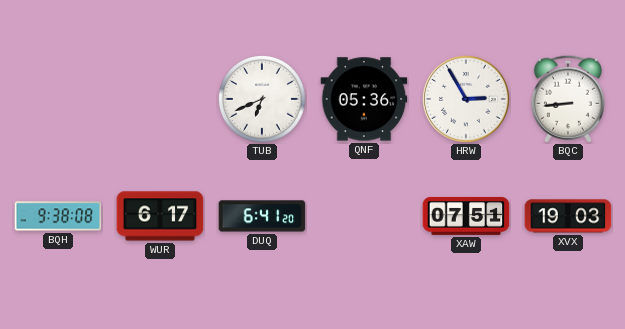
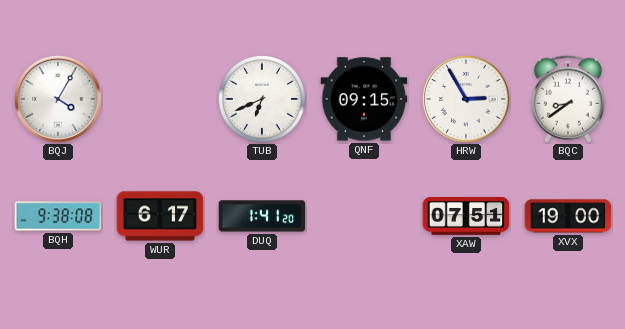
BQJ: none -> 4:05 (59, 100)
QNF: 05:36 -> 09:15 (364, 99)
BQC: 8:44 -> 8:39 (568, 99)
DUQ: 6:41 -> 1:41 (262, 216)
XVX: 19:03 -> 19:00 (568, 216)
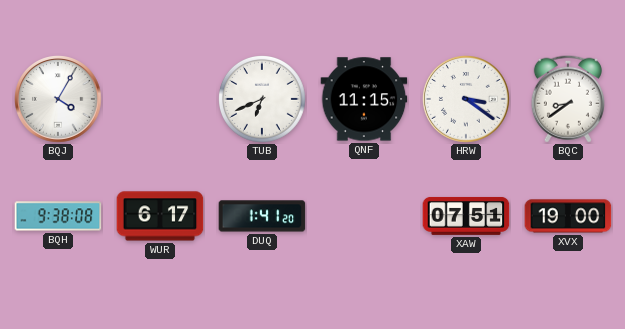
QNF: 09:15 -> 11:15 (364, 99)
HRW: 2:55 -> 3:21 (467, 100)
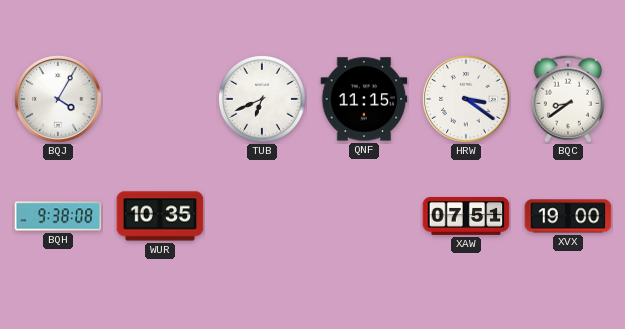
WUR: 6:17 -> 10:35 (160, 216)
DUQ: 1:41 -> none (262, 216)
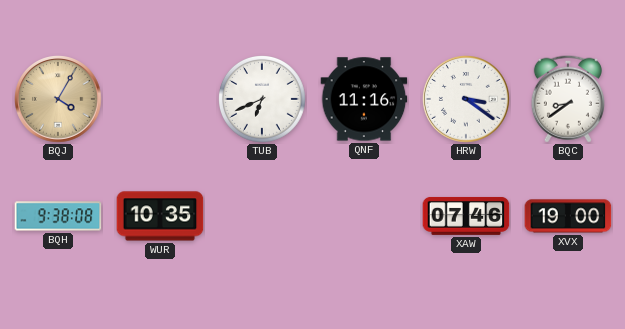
BQJ dial: white -> champagne (59, 100)
QNF: 11:15 -> 11:16 (364, 99)
XAW: 07:51 -> 07:46 (466, 216)
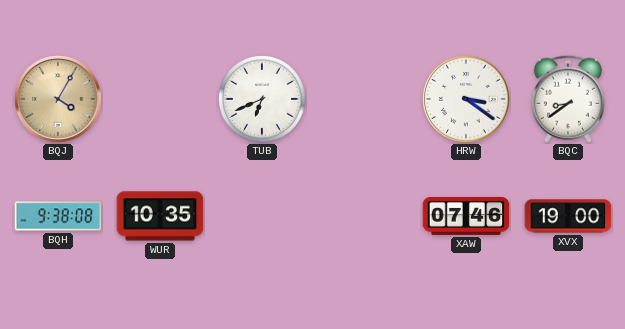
QNF: 11:16 -> none (364, 99)
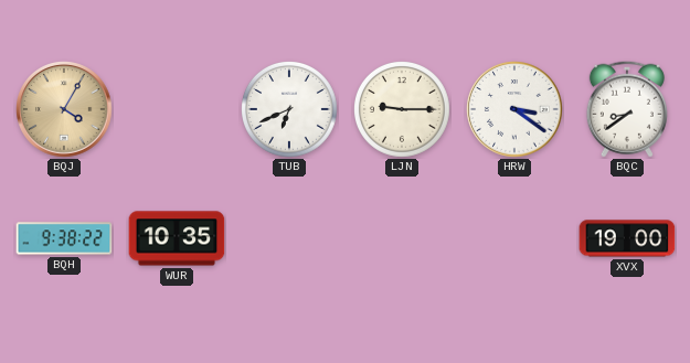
LJN: none -> 9:15 (403, 110)
BQH: 9:38:08 -> 9:38:22 (64, 238)
XAW: 07:46 -> none (466, 216)
